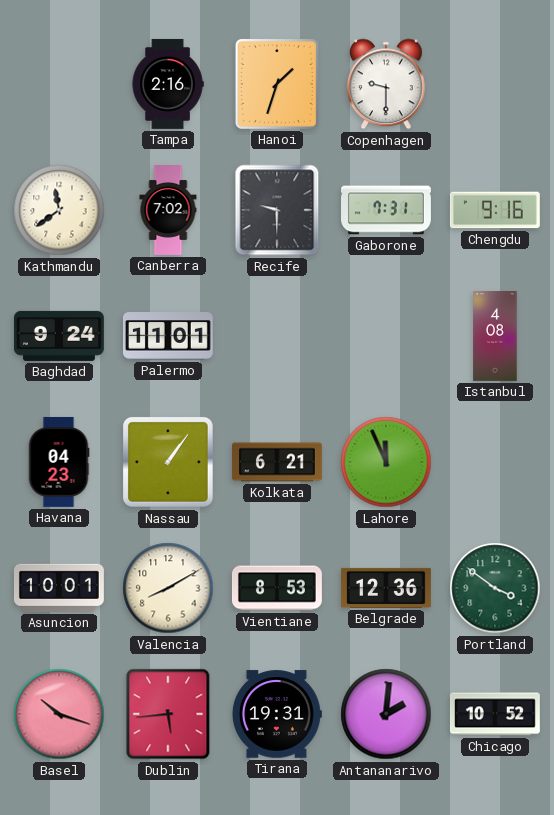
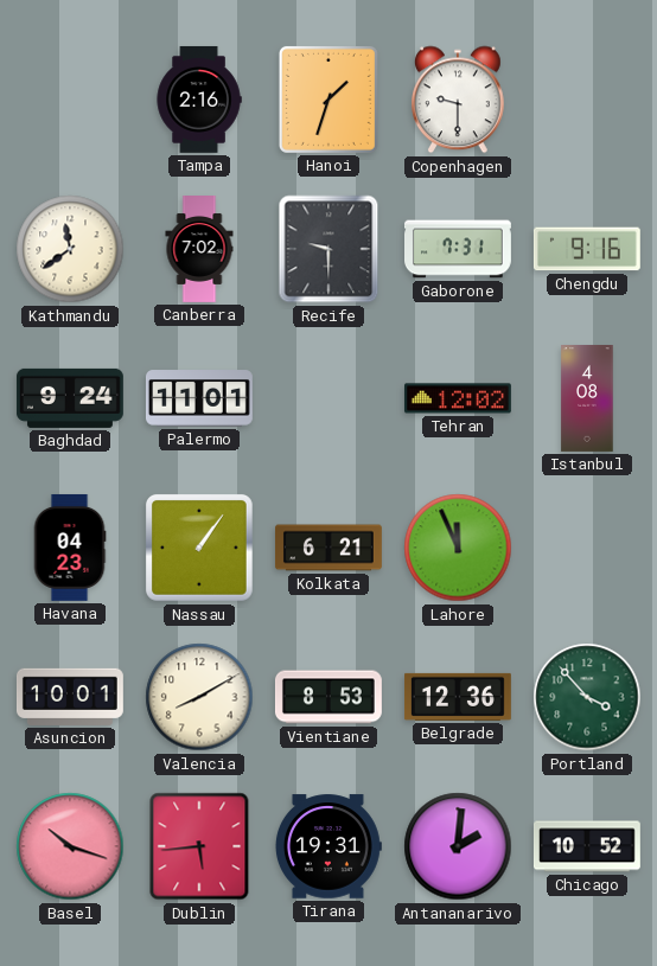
Tehran: none -> 12:02 (458, 398)
Portland: 3:51 -> 3:53 (587, 697)
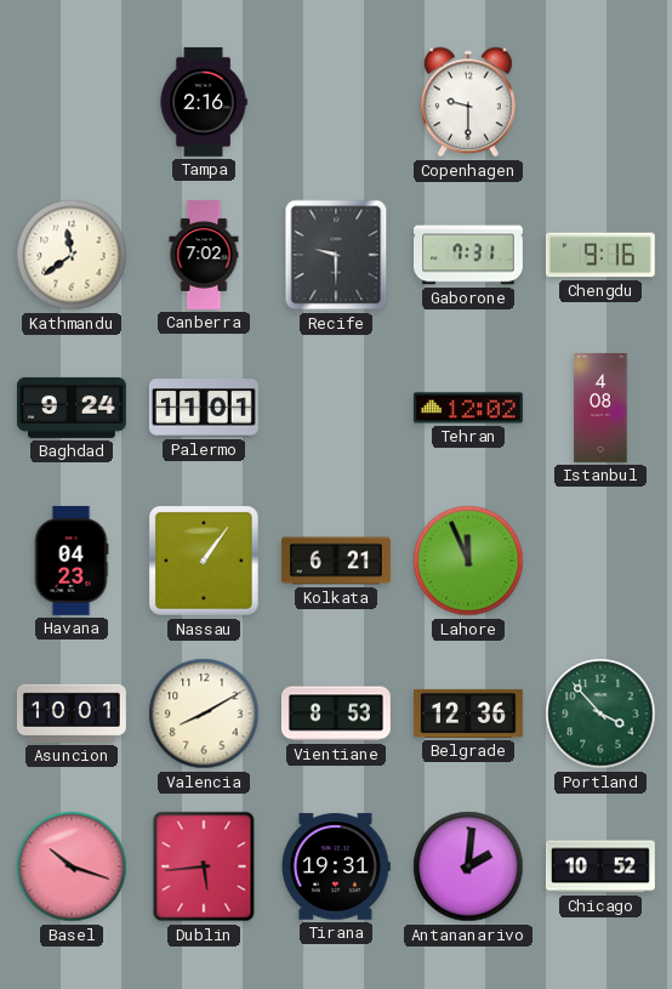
Hanoi: 1:33 -> none (328, 100)
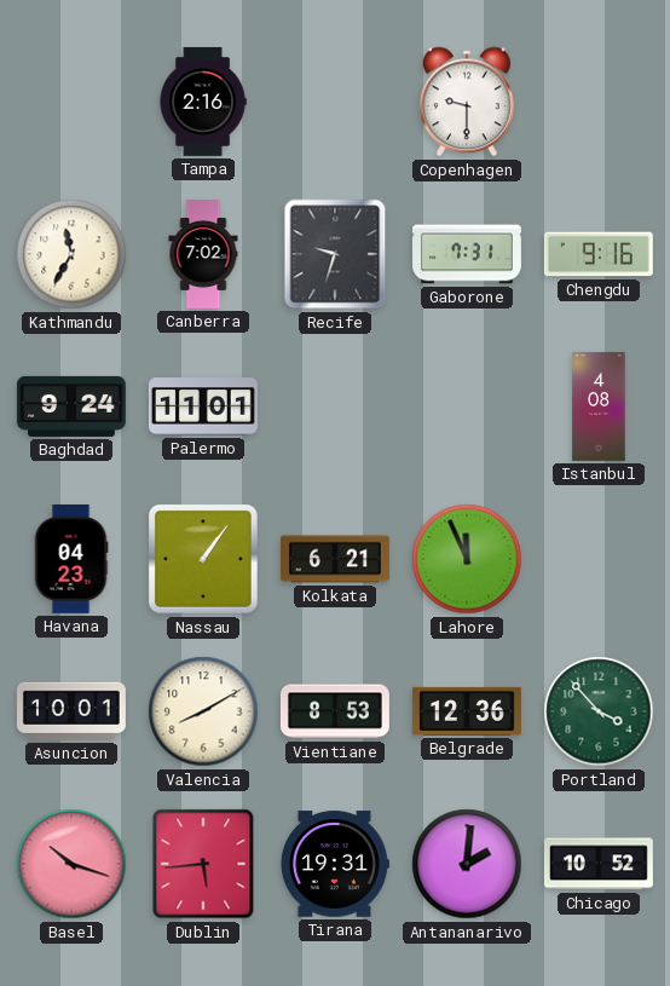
Kathmandu: 11:39 -> 11:35 (71, 254)
Recife: 9:30 -> 9:33 (335, 254)
Tehran: 12:02 -> none (468, 408)
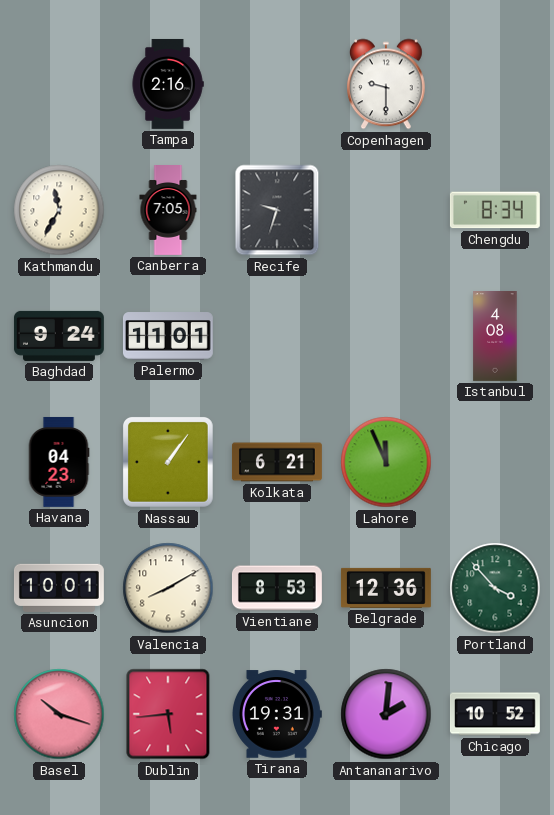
Canberra: 7:02 -> 7:05 (168, 211)
Gaborone: 7:31 -> none (468, 254)
Chengdu: 9:16 -> 8:34 (495, 210)
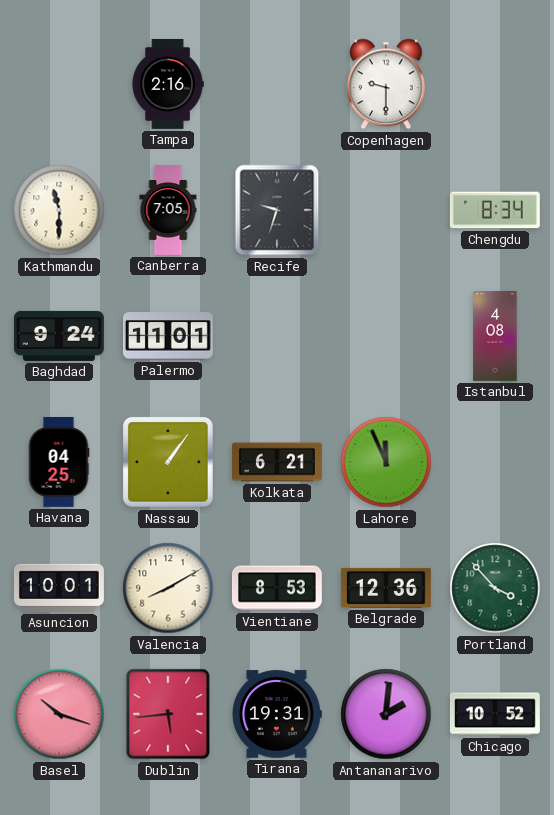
Kathmandu: 11:35 -> 11:30 (59, 210)
Havana: 04:23 -> 04:25 (59, 462)
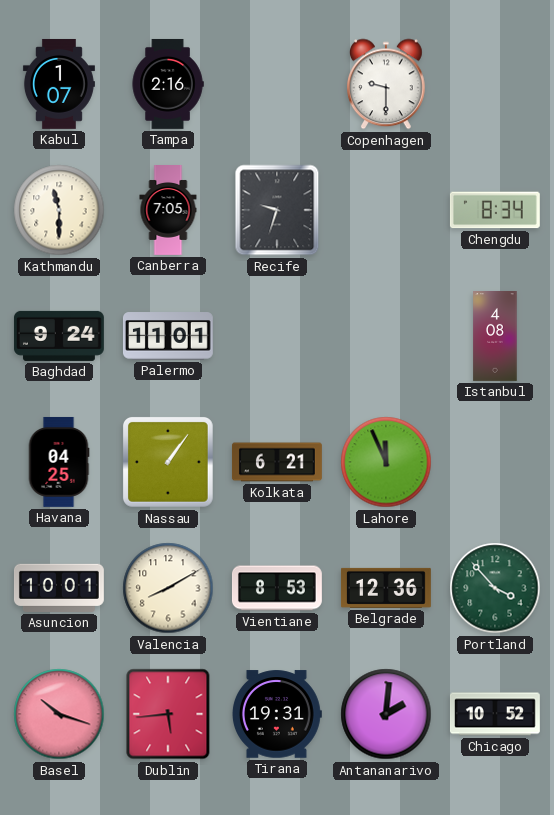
Kabul: none -> 1:07 (59, 84)
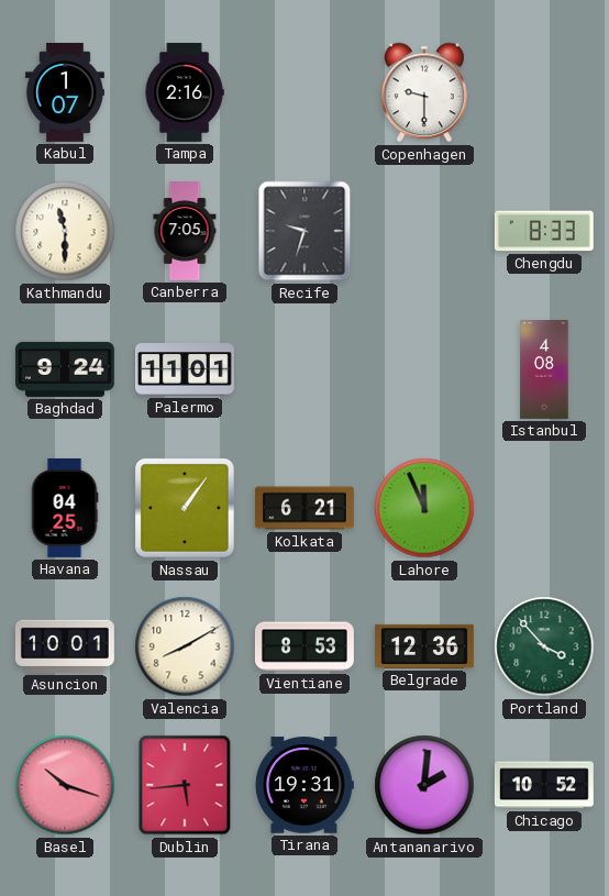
Chengdu: 8:34 -> 8:33 (544, 231)
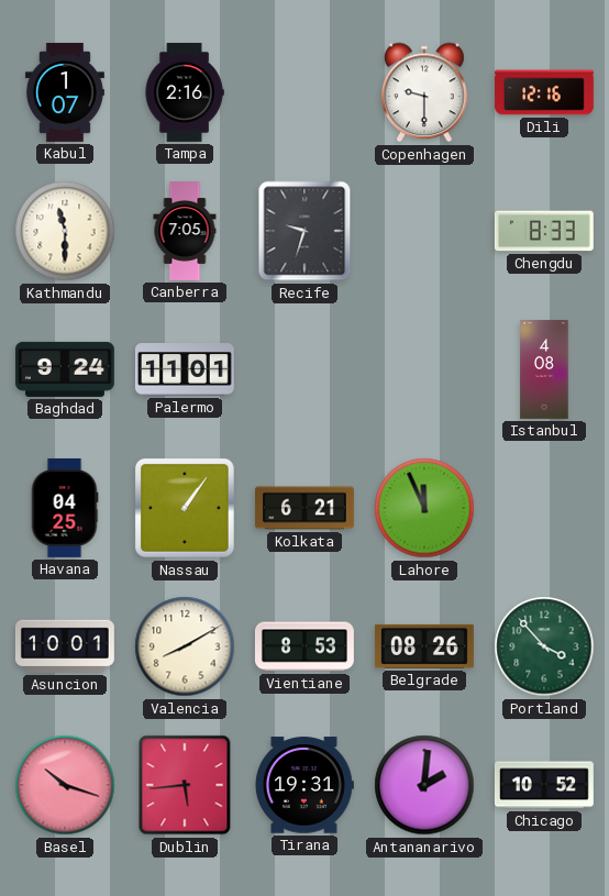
Dili: none -> 12:16 (545, 92)
Belgrade: 12:36 -> 08:26 (424, 646)
